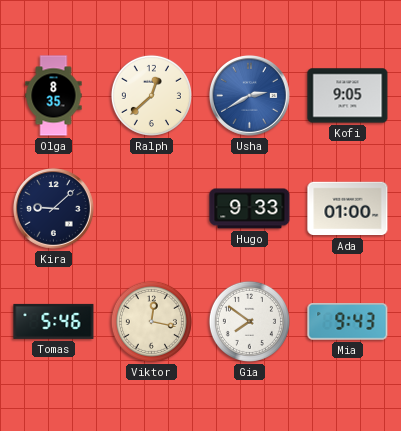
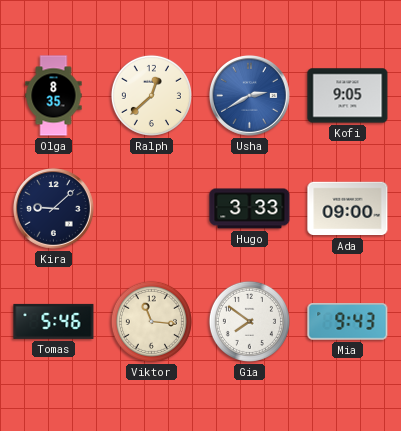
Hugo: 9:33 -> 3:33 (250, 209)
Ada: 01:00 -> 09:00 (348, 209)
Viktor: 12:17 -> 11:16 (151, 321)
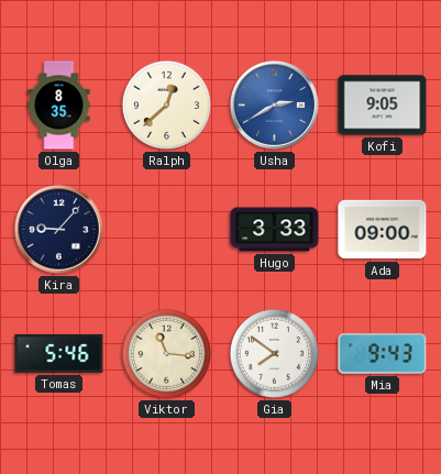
Kira: 9:08 -> 9:07 (58, 229)
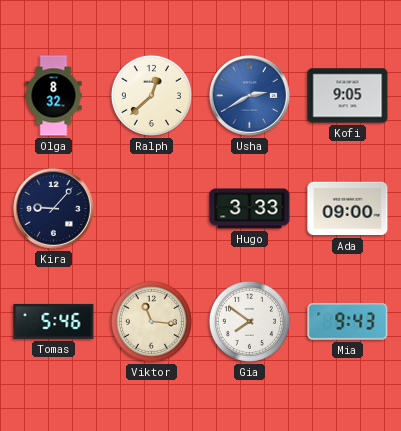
Olga: 8:35 -> 8:32 (54, 96)
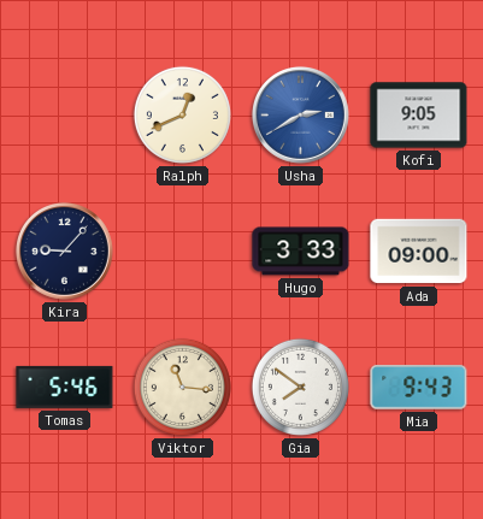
Olga: 8:32 -> none (54, 96)
Ralph: 12:38 -> 12:41 (182, 114)
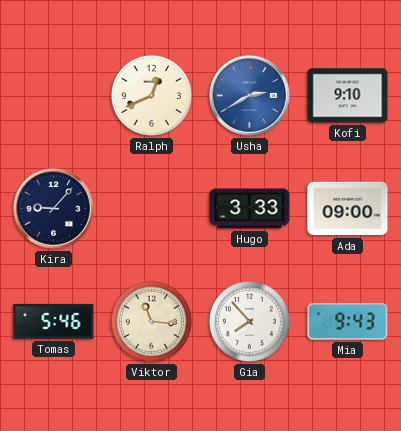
Kofi: 9:05 -> 9:10 (348, 96)
Gia: 7:51 -> 7:53 (249, 321)
